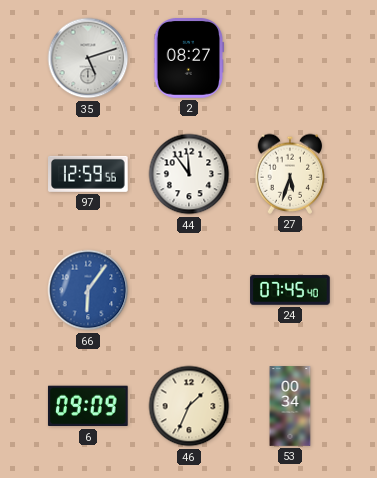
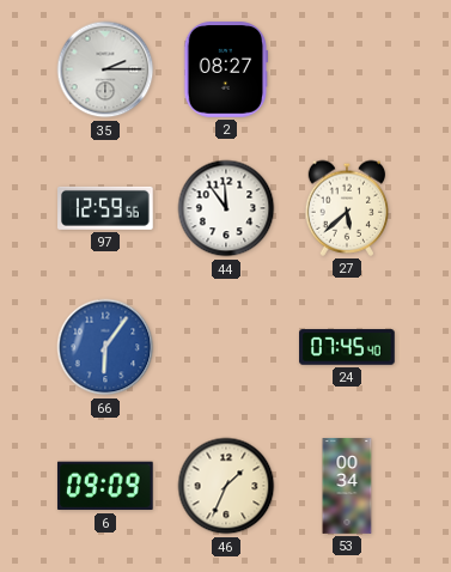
35: 5:12 -> 2:15 (105, 69)
27: 5:33 -> 5:38 (347, 208)
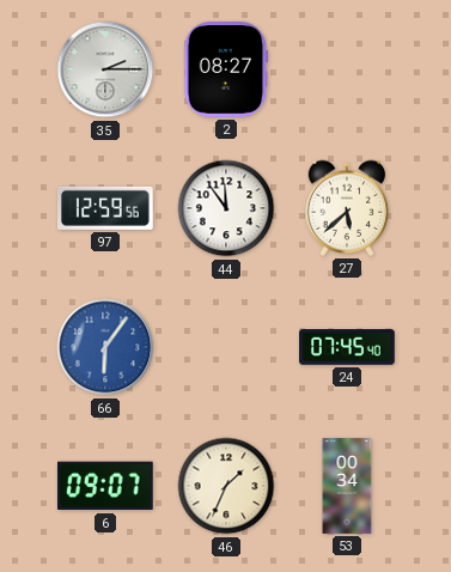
6: 09:09 -> 09:07 (105, 486)
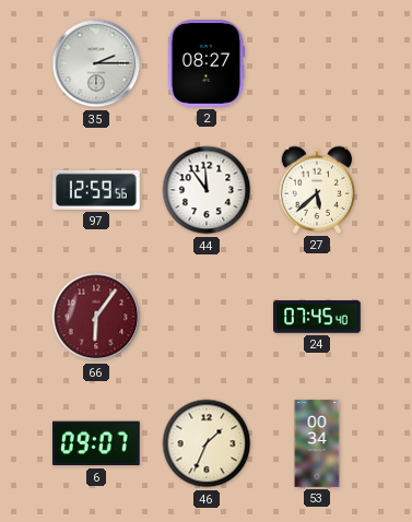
66 dial: blue -> burgundy (96, 317)
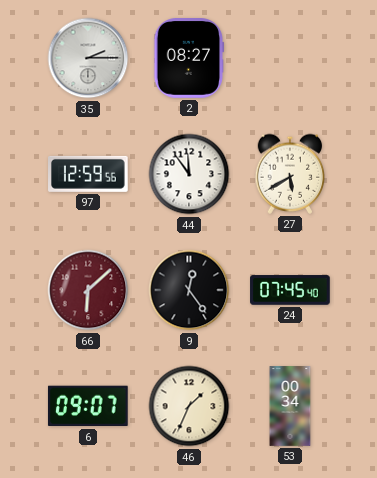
27: 5:38 -> 5:40 (290, 174)
66: 6:06 -> 6:08 (88, 290)
9: none -> 12:24 (189, 290)
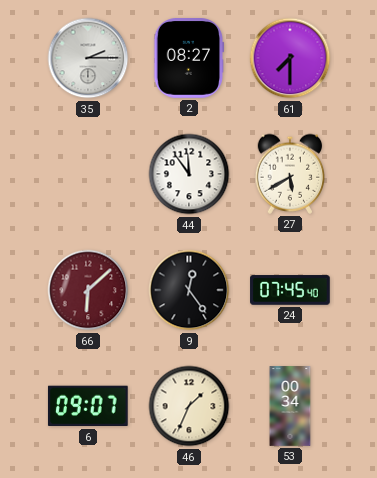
61: none -> 7:30 (290, 58)
97: 12:59 -> none (89, 174)
